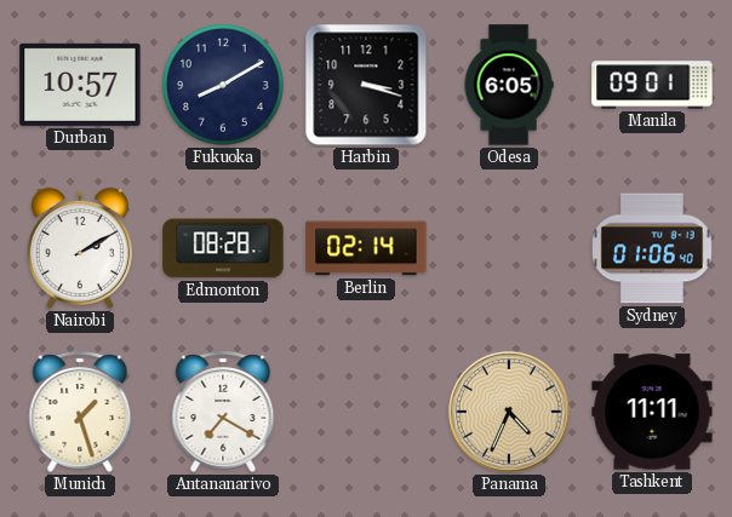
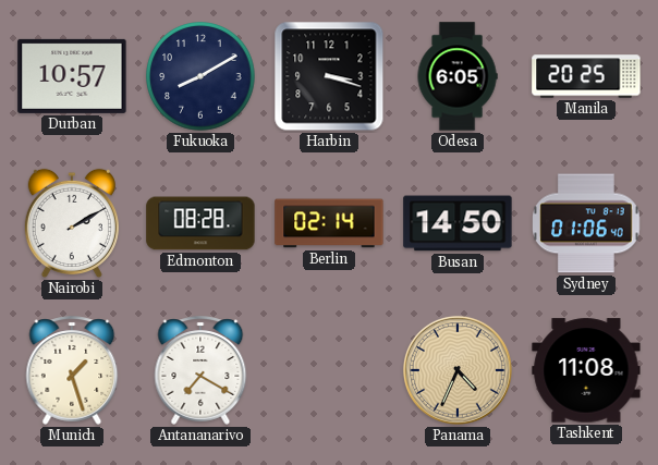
Manila: 09:01 -> 20:25 (586, 76)
Busan: none -> 14:50 (458, 223)
Tashkent: 11:11 -> 11:08 (586, 370)
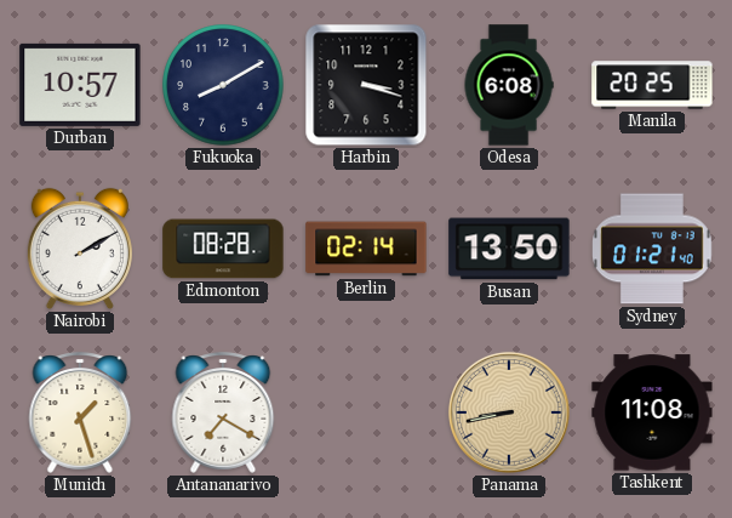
Odesa: 6:05 -> 6:08 (509, 85)
Busan: 14:50 -> 13:50 (509, 249)
Sydney: 01:06 -> 01:21 (653, 249)
Panama: 4:34 -> 8:43 (509, 412)
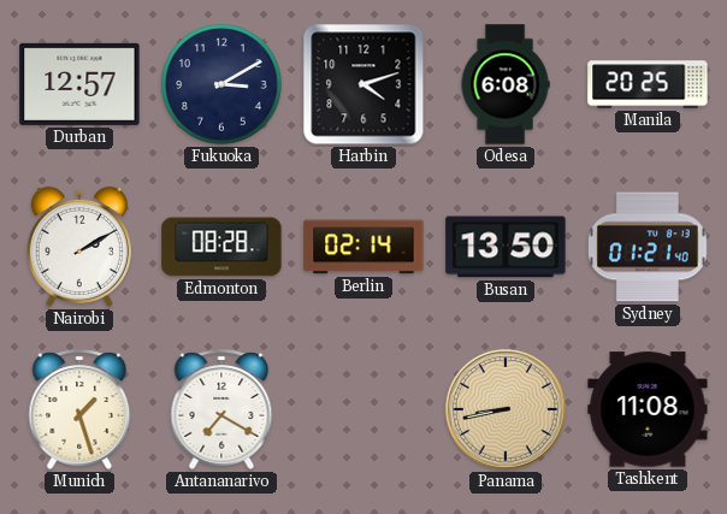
Durban: 10:57 -> 12:57 (79, 84)
Fukuoka: 8:10 -> 3:10 (221, 84)
Harbin: 3:18 -> 4:12 (363, 84)
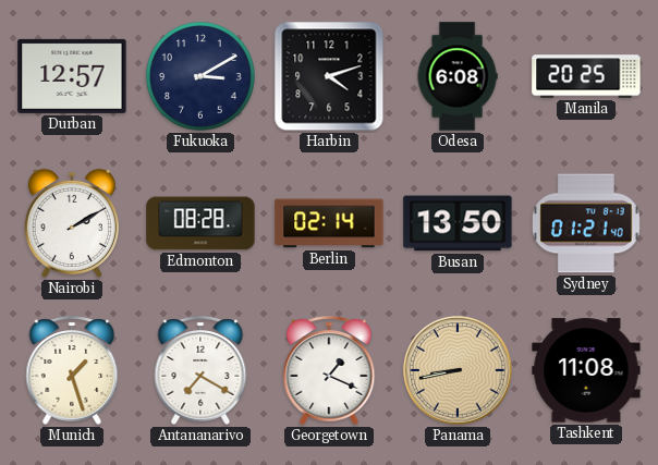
Georgetown: none -> 1:19 (329, 370)
